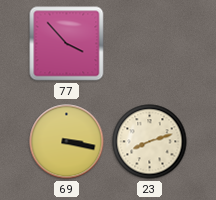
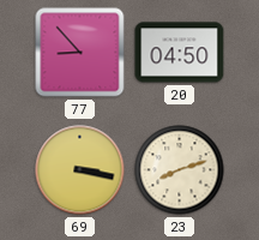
77: 3:53 -> 8:53 (80, 53)
20: none -> 04:50 (180, 53)
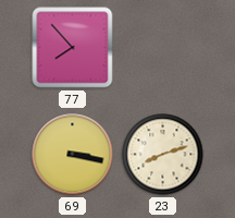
77: 8:53 -> 7:53 (73, 48)
20: 04:50 -> none (180, 53)
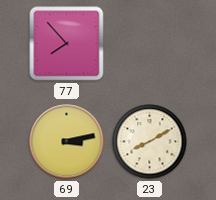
69: 3:17 -> 3:13 (67, 142)
23: 8:12 -> 8:10 (150, 142)
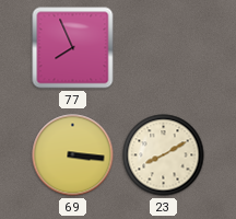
77: 7:53 -> 7:56 (73, 48)
69: 3:13 -> 3:16 (73, 155)
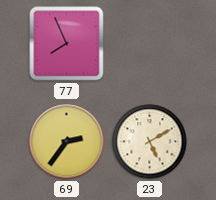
69: 3:16 -> 2:36 (67, 142)
23: 8:10 -> 5:10 (150, 142)
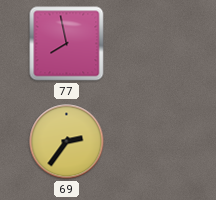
77: 7:56 -> 7:58 (67, 44)
23: 5:10 -> none (150, 142)
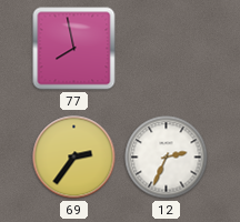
12: none -> 2:34 (167, 158)
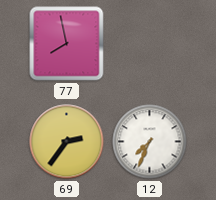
12: 2:34 -> 7:34 (150, 142)
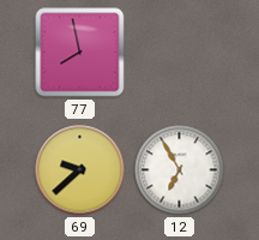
69: 2:36 -> 9:38 (80, 170)
12: 7:34 -> 6:55 (180, 170)
